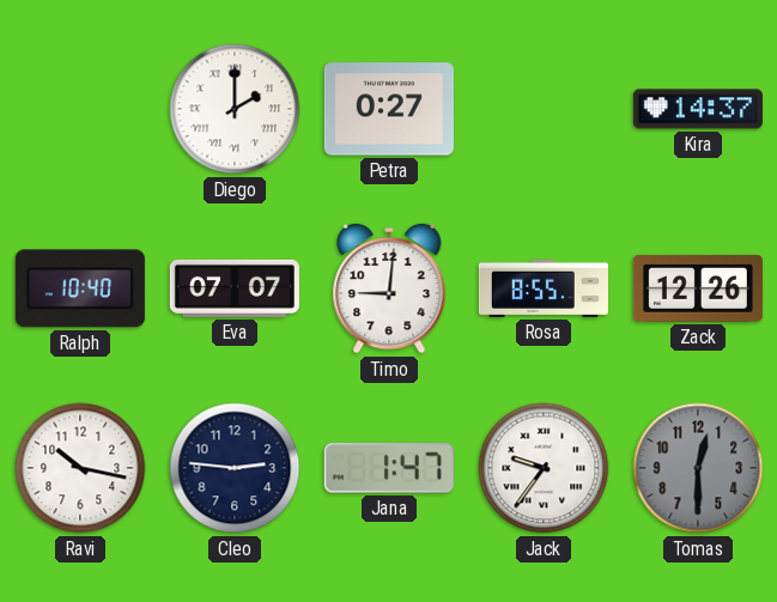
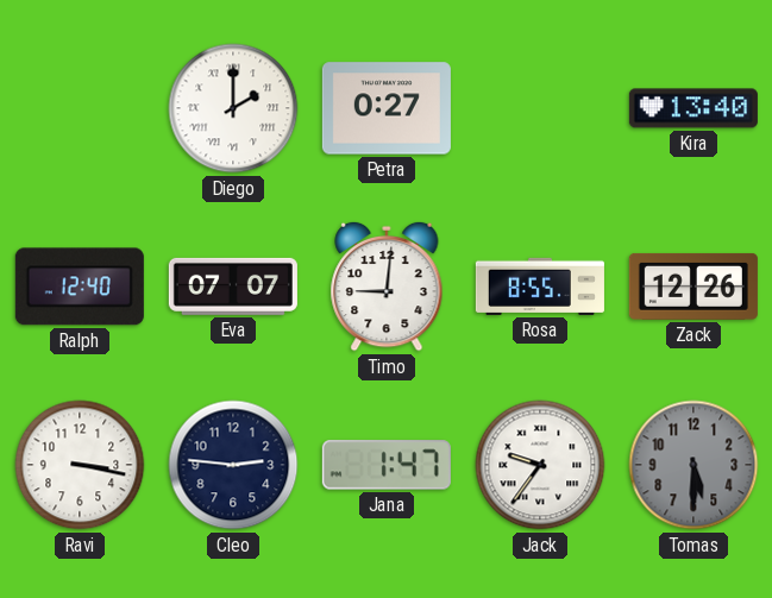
Kira: 14:37 -> 13:40 (693, 108)
Ralph: 10:40 -> 12:40 (80, 287)
Ravi: 10:17 -> 3:17 (80, 465)
Tomas: 12:30 -> 5:30 (693, 465)
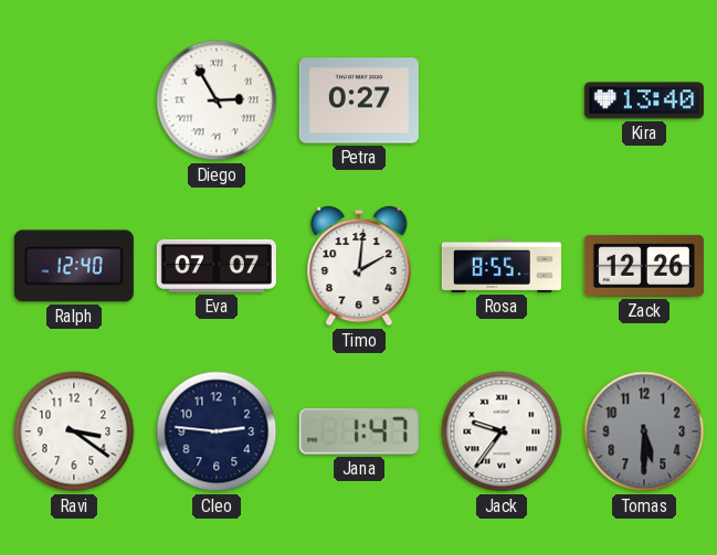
Diego: 2:00 -> 2:55 (217, 100)
Timo: 9:01 -> 2:01 (359, 266)
Ravi: 3:17 -> 3:21 (74, 431)
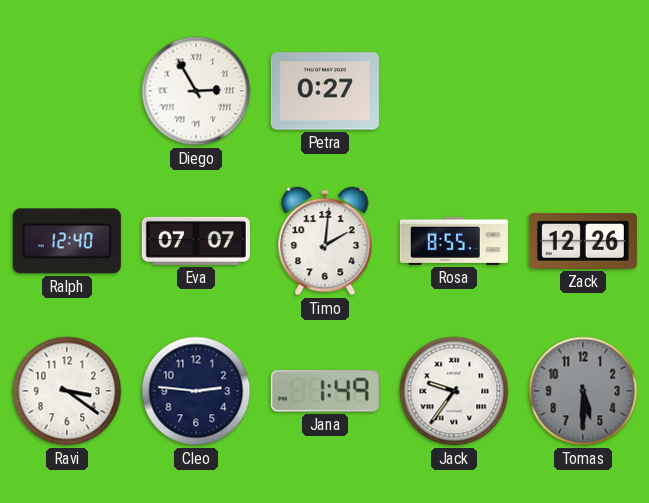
Kira: 13:40 -> none (644, 100)
Jana: 1:47 -> 1:49 (325, 391)
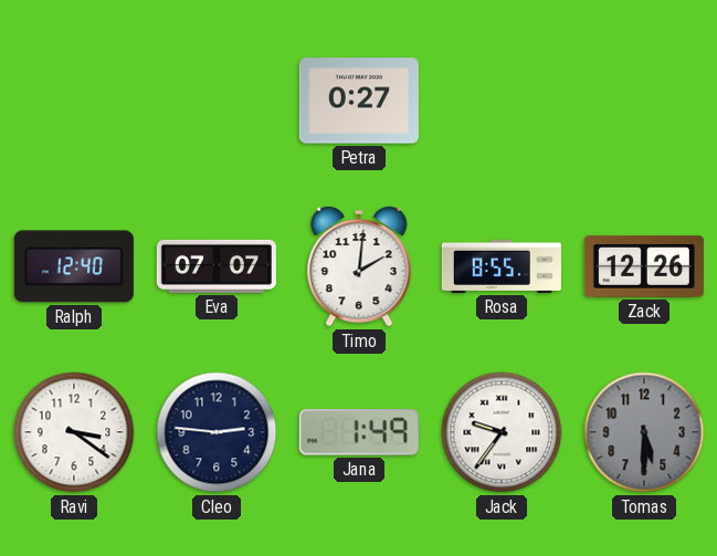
Diego: 2:55 -> none (196, 91)
